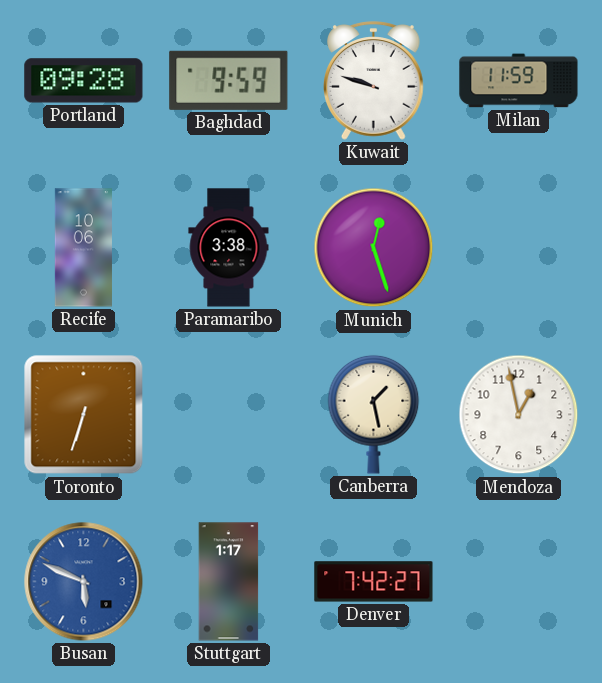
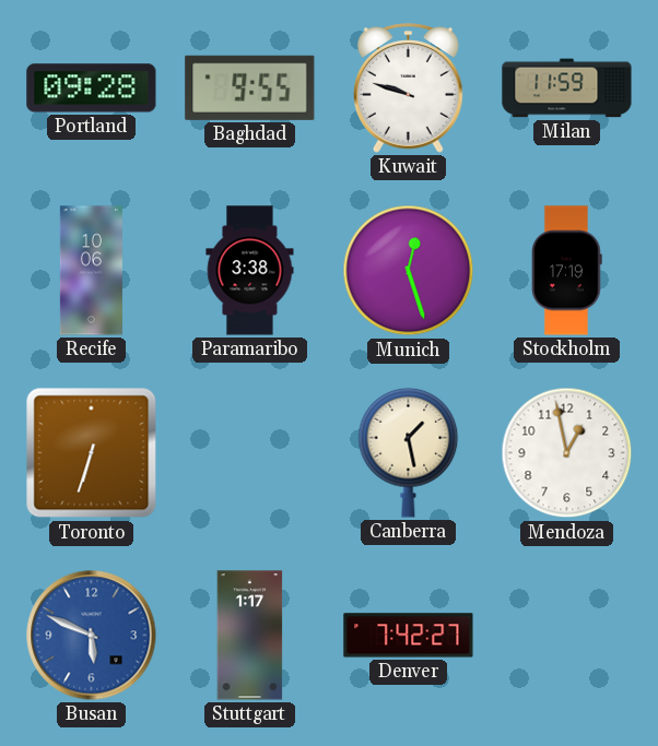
Baghdad: 9:59 -> 9:55 (250, 87)
Stockholm: none -> 17:19 (566, 271)
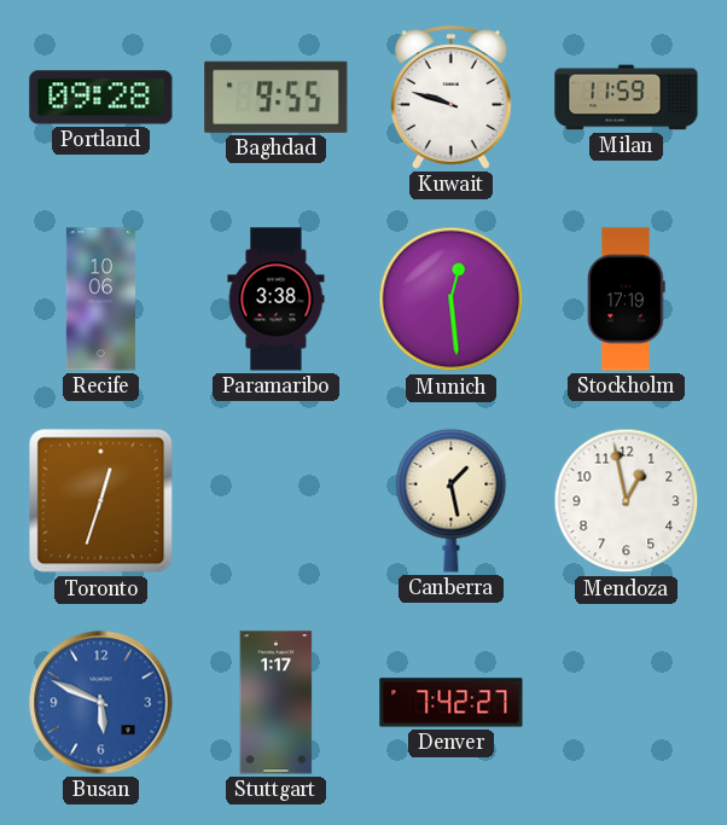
Munich: 12:27 -> 12:29 (452, 300)
Toronto: 6:33 -> 12:33 (101, 501)
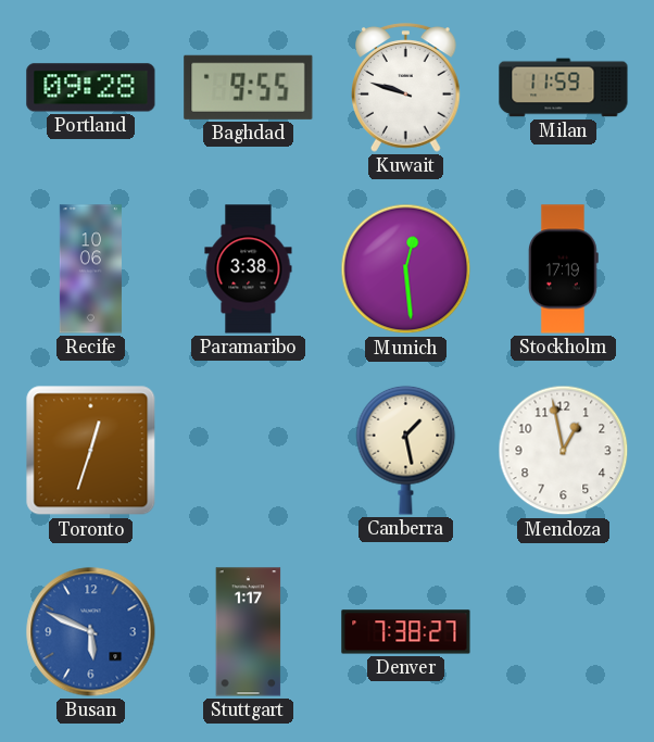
Denver: 7:42 -> 7:38 (406, 632)
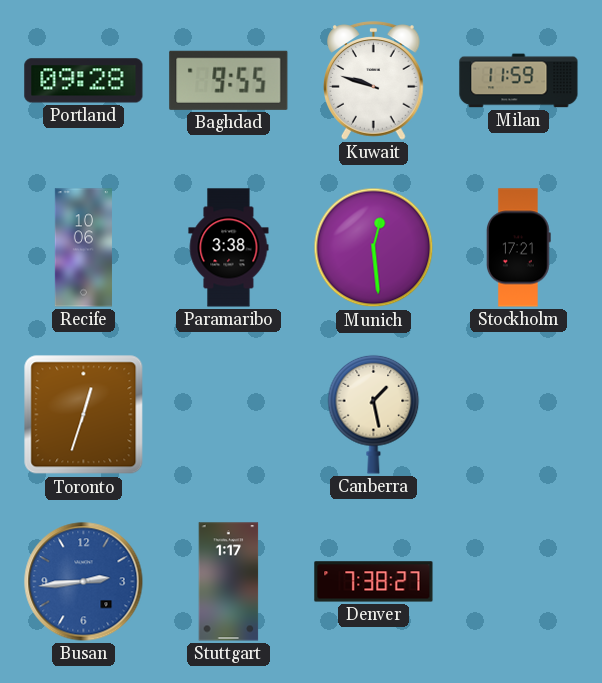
Stockholm: 17:19 -> 17:21 (518, 248)
Mendoza: 12:58 -> none (564, 451)
Busan: 5:49 -> 2:44 (84, 582)
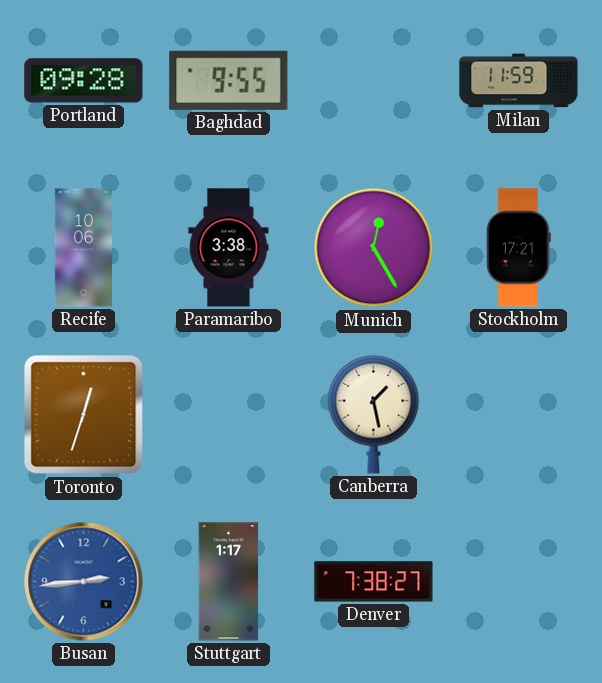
Kuwait: 9:48 -> none (374, 81)
Munich: 12:29 -> 12:25 (374, 248)
